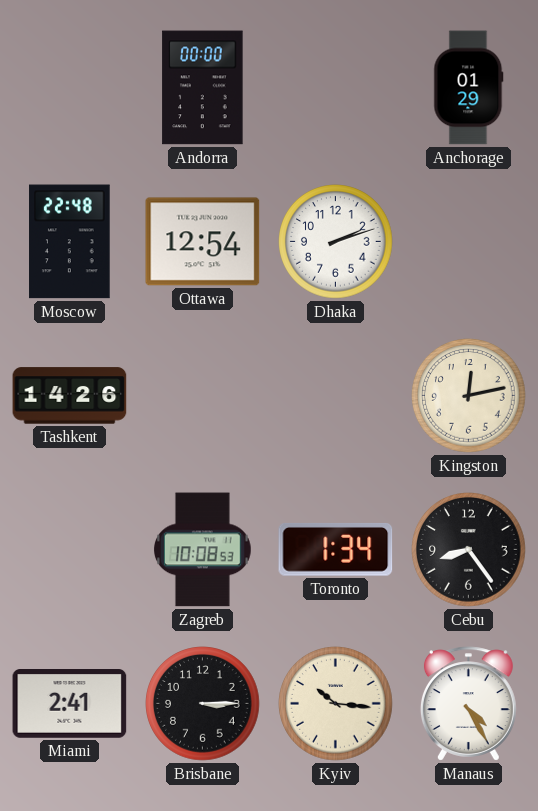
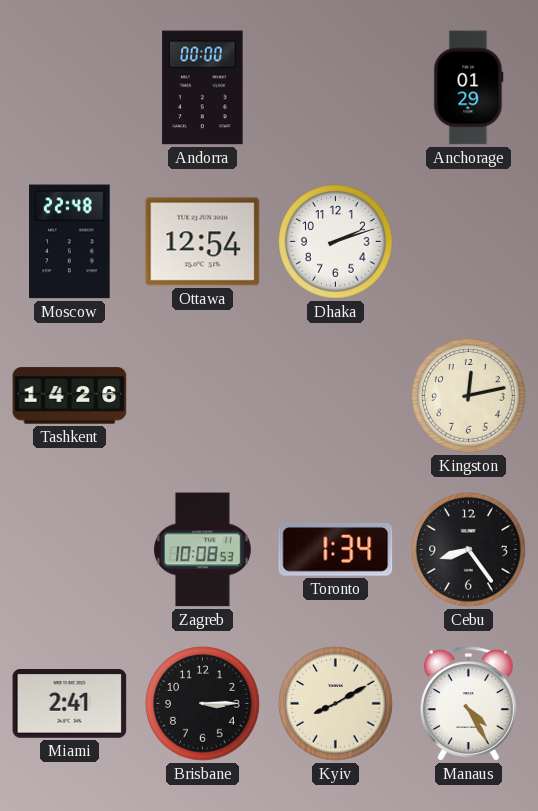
Kyiv: 10:16 -> 8:10 (336, 704)
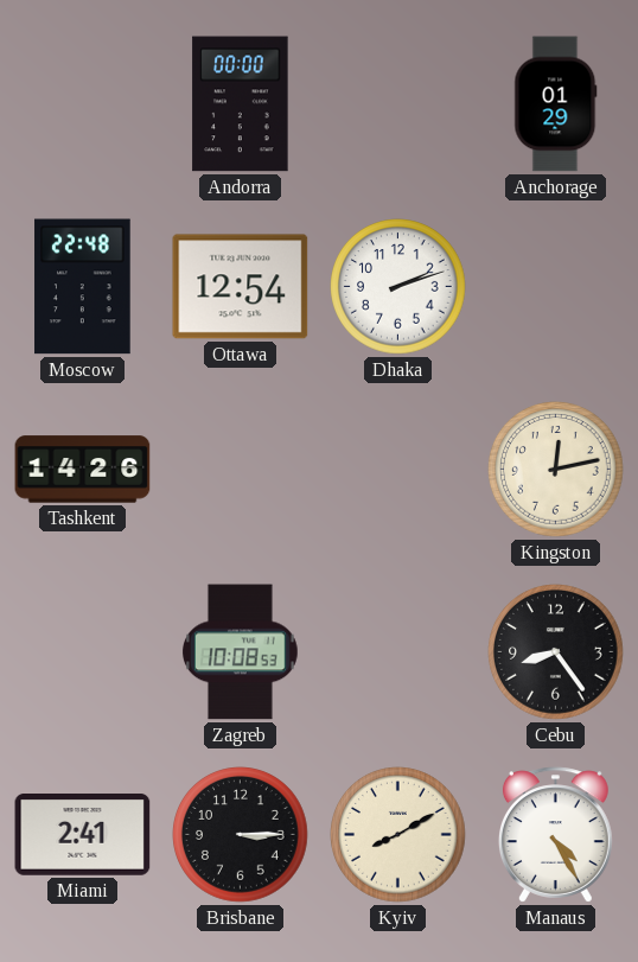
Toronto: 1:34 -> none (336, 550)
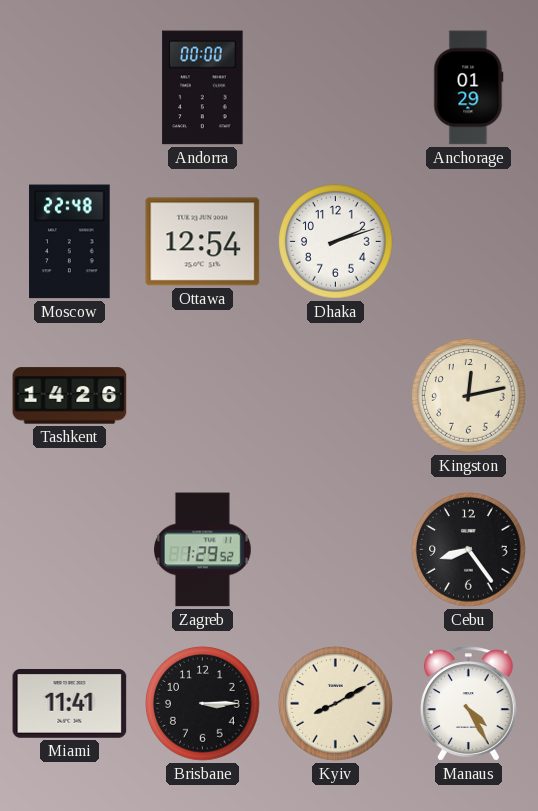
Zagreb: 10:08 -> 1:29 (203, 550)
Miami: 2:41 -> 11:41 (70, 704)
